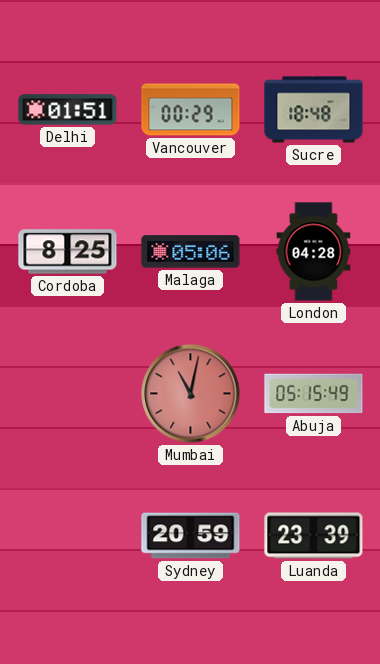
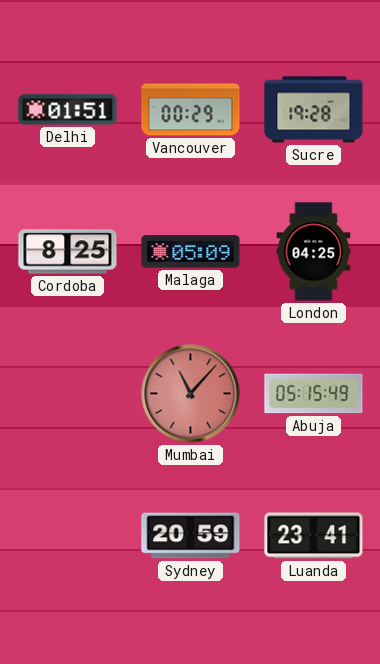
Sucre: 18:48 -> 19:28 (314, 110)
Malaga: 05:06 -> 05:09 (191, 252)
London: 04:28 -> 04:25 (314, 252)
Mumbai: 11:02 -> 11:07 (191, 394)
Luanda: 23:39 -> 23:41 (314, 536)
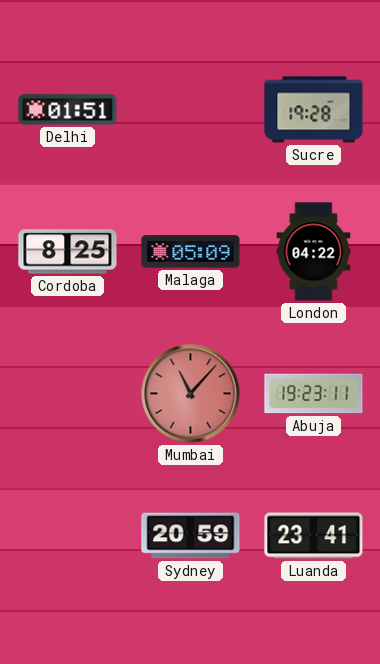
Vancouver: 00:29 -> none (191, 110)
London: 04:25 -> 04:22 (314, 252)
Abuja: 05:15 -> 19:23 (314, 394)
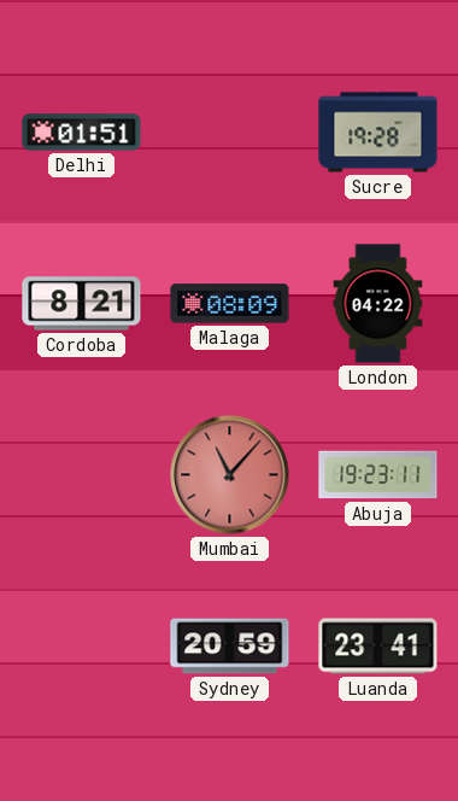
Cordoba: 8:25 -> 8:21 (82, 304)
Malaga: 05:09 -> 08:09 (230, 304)
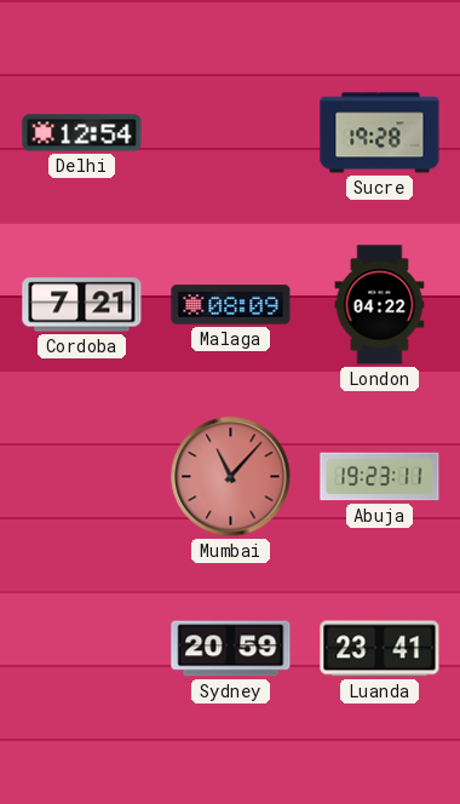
Delhi: 01:51 -> 12:54 (82, 133)
Cordoba: 8:21 -> 7:21 (82, 305)
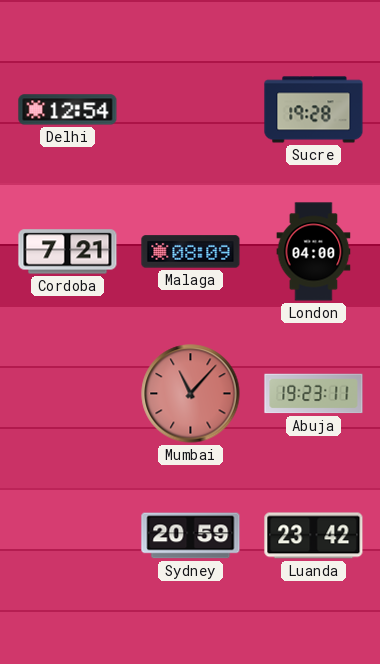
London: 04:22 -> 04:00 (314, 252)
Luanda: 23:41 -> 23:42 (314, 536)
